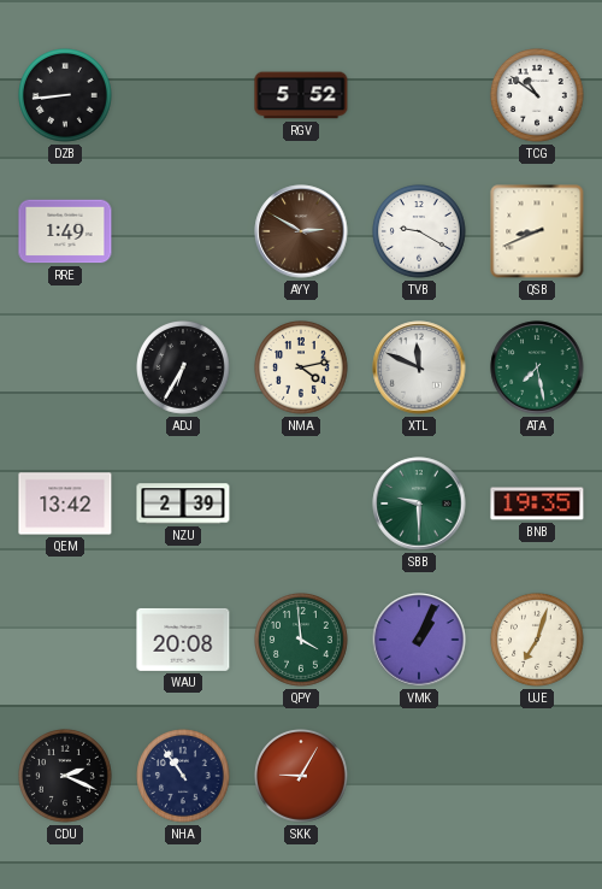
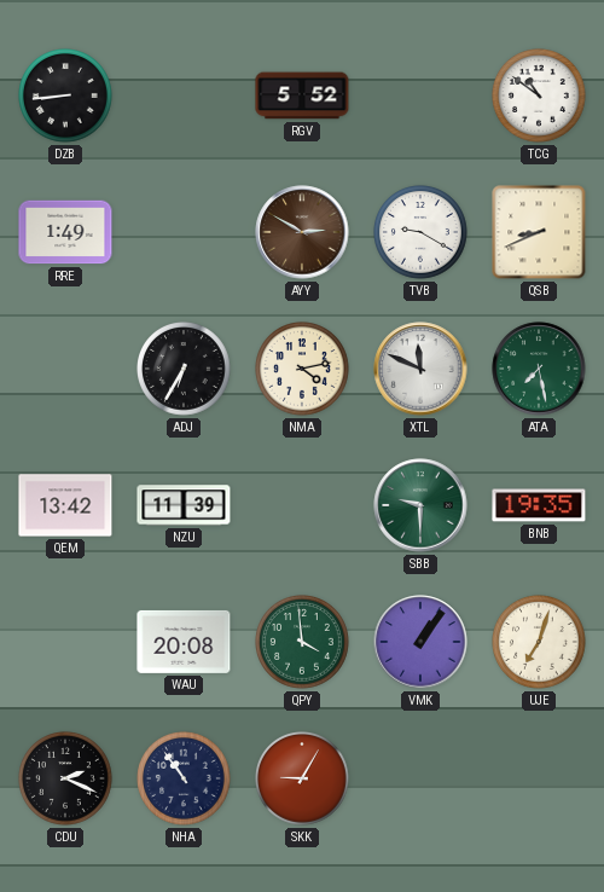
NZU: 2:39 -> 11:39 (184, 505)
VMK: 1:04 -> 1:06 (420, 642)
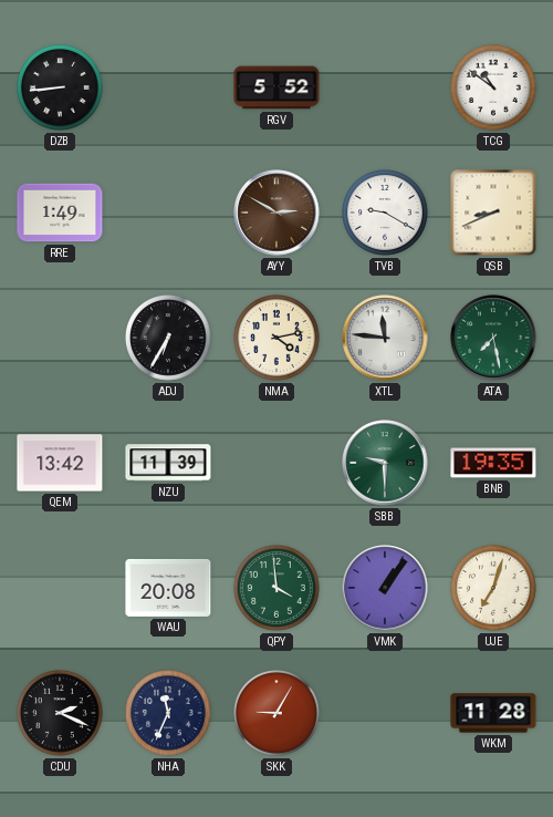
XTL: 11:49 -> 11:46 (385, 338)
NHA: 10:54 -> 11:34 (169, 714)
WKM: none -> 11:28 (493, 713)
